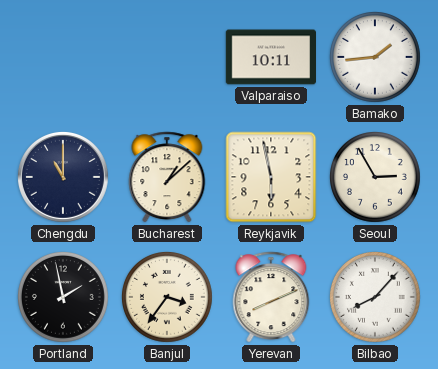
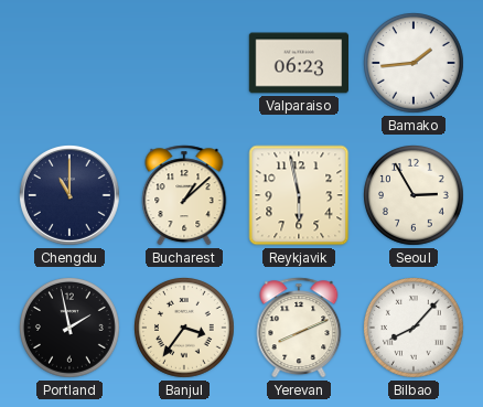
Valparaiso: 10:11 -> 06:23 (298, 63)
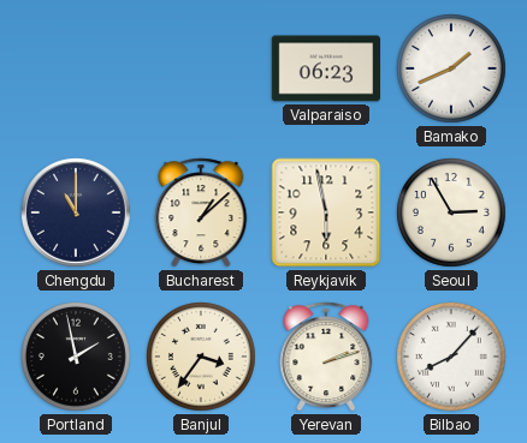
Bamako: 1:44 -> 1:41 (452, 70)
Yerevan: 8:11 -> 2:12 (326, 357)
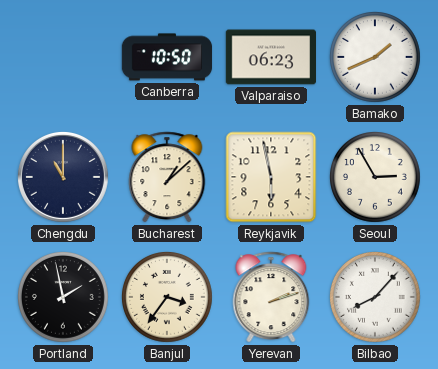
Canberra: none -> 10:50 (167, 57)
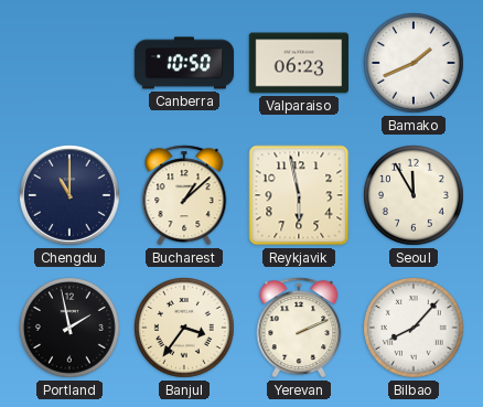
Seoul: 2:55 -> 11:55 (415, 196)
Yerevan: 2:12 -> 2:11 (299, 328)
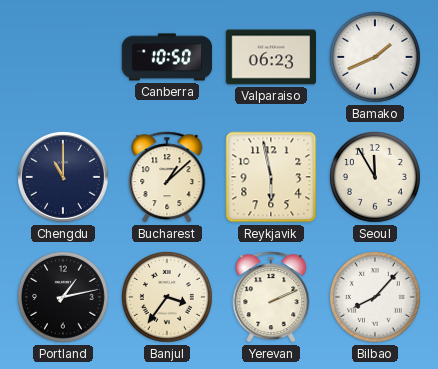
Portland: 1:58 -> 1:13 (64, 298)
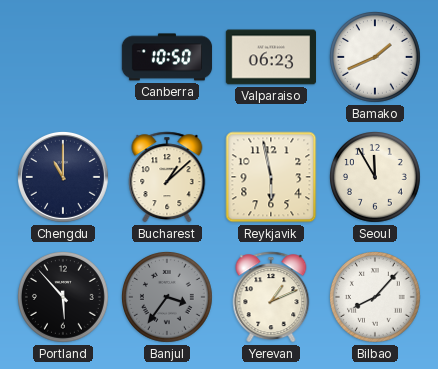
Portland: 1:13 -> 5:53 (64, 298)
Banjul dial: cream -> grey (168, 298)
Yerevan: 2:11 -> 1:11 (271, 297)
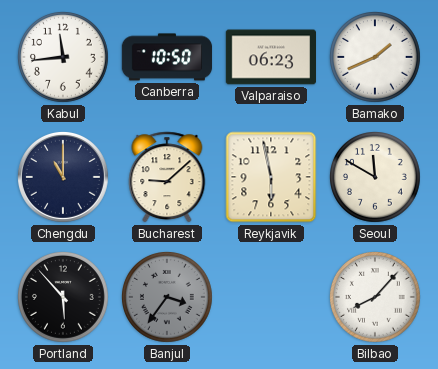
Kabul: none -> 11:44 (64, 58)
Bucharest: 1:08 -> 9:08 (167, 177)
Seoul: 11:55 -> 11:50 (376, 178)
Yerevan: 1:11 -> none (271, 297)
